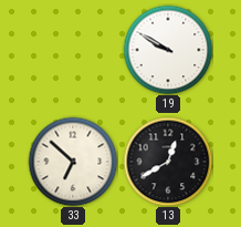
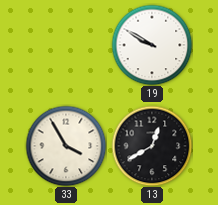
33: 6:52 -> 3:55 (66, 146)
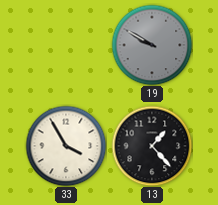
19 dial: white -> grey (152, 45)
13: 12:40 -> 1:23 (152, 146)
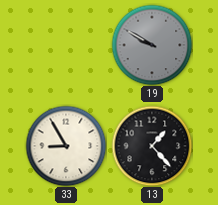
33: 3:55 -> 8:55 (66, 146)
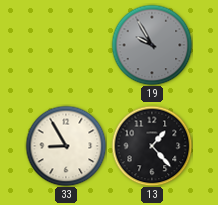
19: 9:50 -> 9:55 (152, 45)
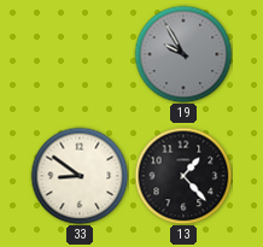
33: 8:55 -> 8:51 (80, 176)
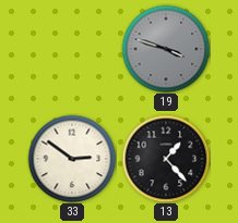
19: 9:55 -> 3:48 (166, 49)
33: 8:51 -> 2:51 (72, 159)
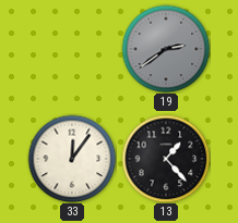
19: 3:48 -> 2:39 (166, 49)
33: 2:51 -> 12:06 (72, 159)
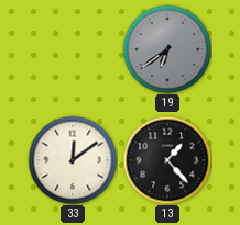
19: 2:39 -> 6:39 (167, 49)
33: 12:06 -> 12:09 (73, 160)
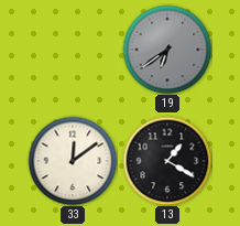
13: 1:23 -> 1:20 (167, 161)
